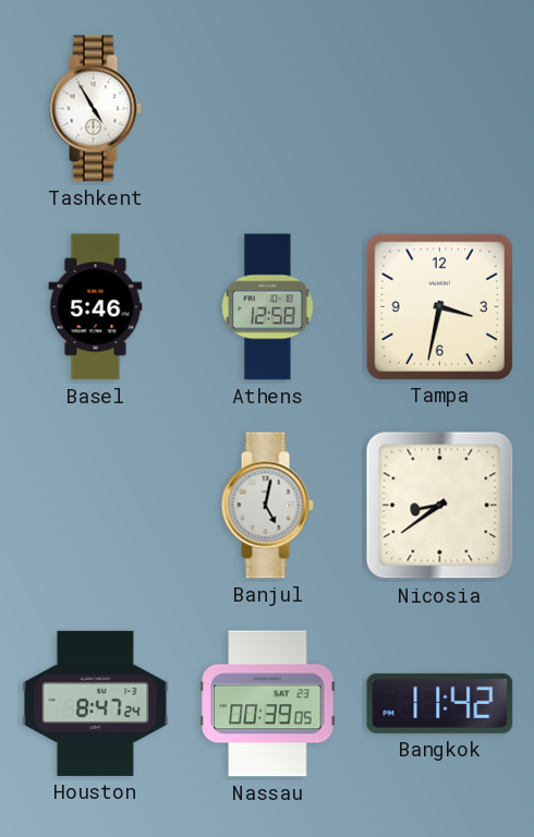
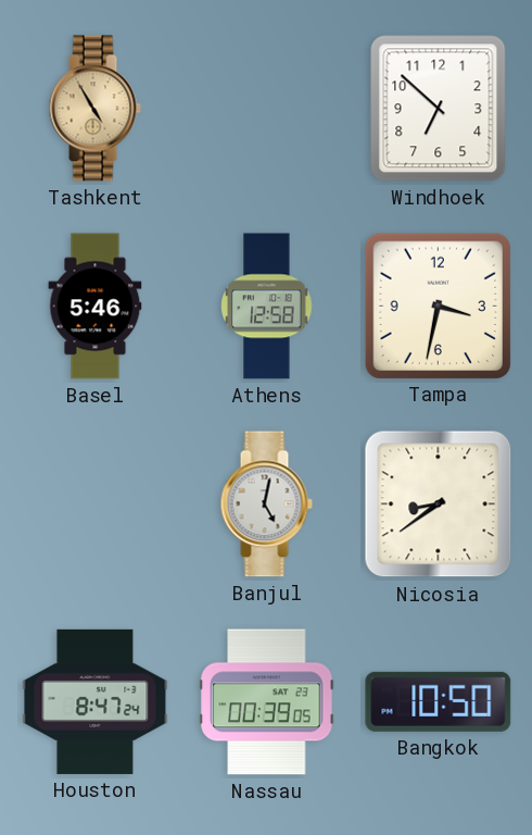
Tashkent dial: white -> champagne (94, 109)
Windhoek: none -> 6:52 (439, 109)
Bangkok: 11:42 -> 10:50 (439, 701)
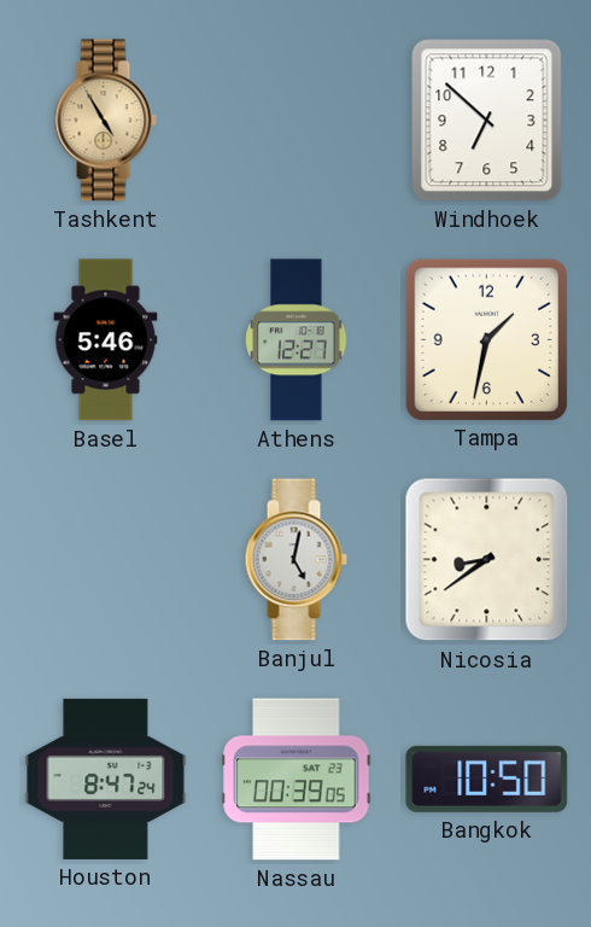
Athens: 12:58 -> 12:27 (297, 340)
Tampa: 3:32 -> 1:32 (486, 339)
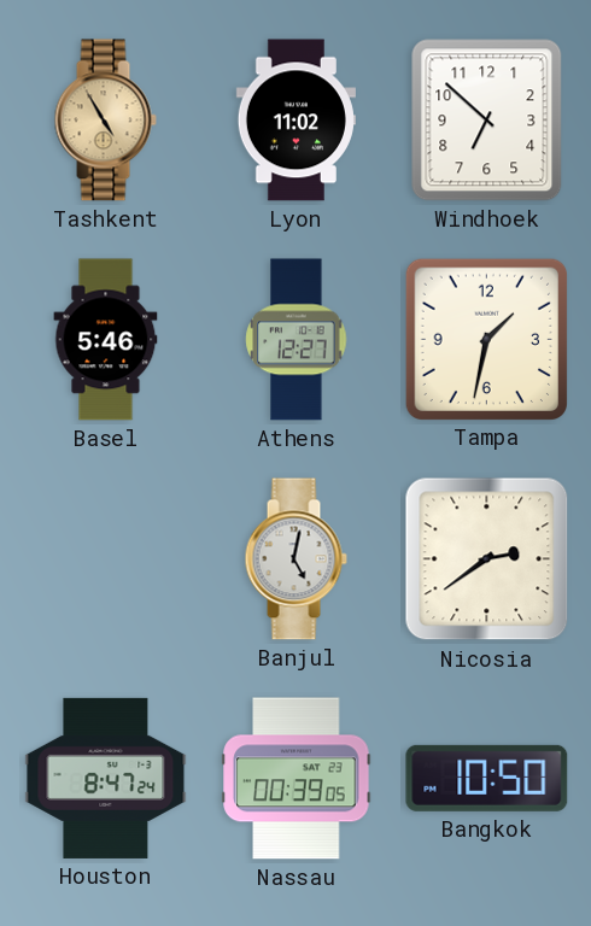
Lyon: none -> 11:02 (295, 121)
Nicosia: 8:39 -> 2:39 (487, 559)
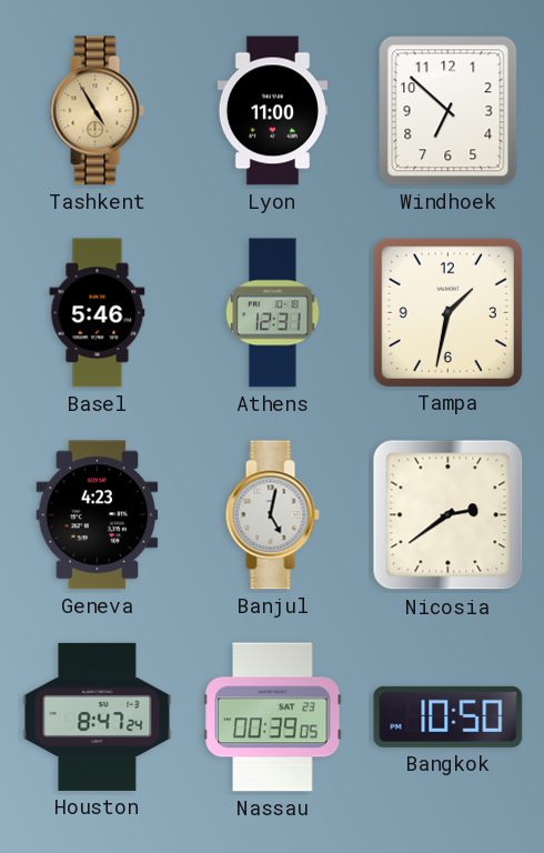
Lyon: 11:02 -> 11:00 (272, 111)
Athens: 12:27 -> 12:31 (273, 313)
Geneva: none -> 4:23 (98, 515)
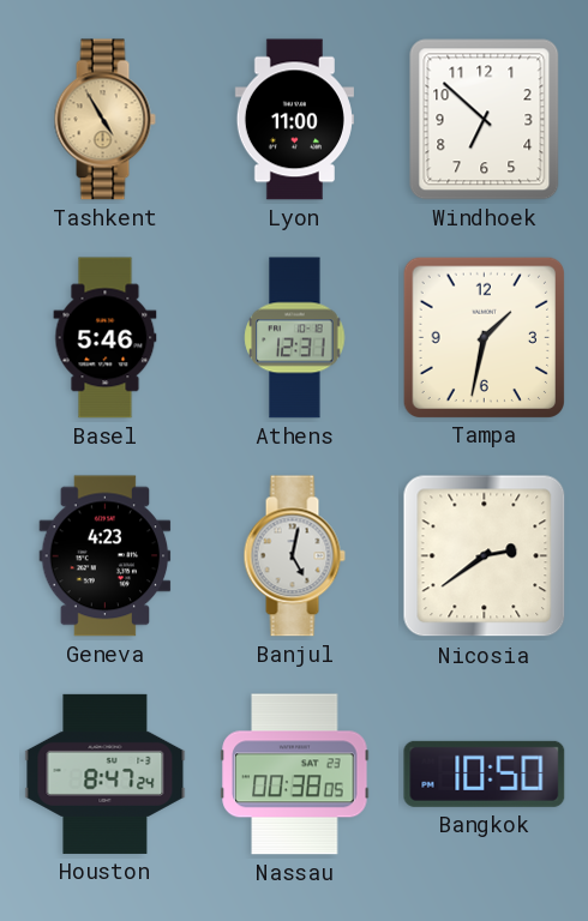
Nassau: 00:39 -> 00:38 (295, 775)
